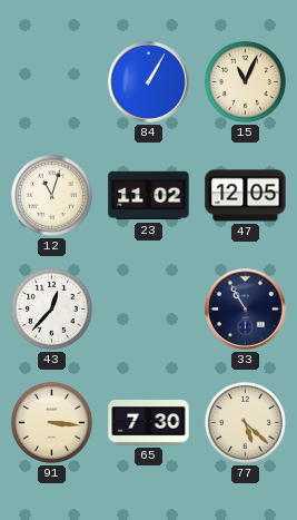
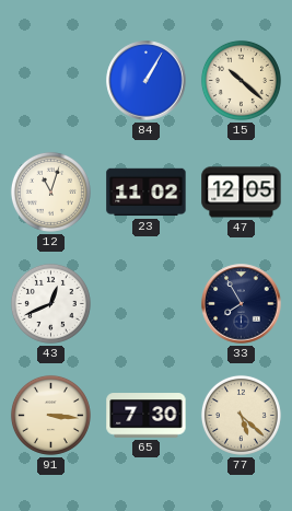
15: 11:04 -> 10:22 (241, 80)
43: 12:37 -> 12:41 (50, 303)
33: 10:55 -> 7:55 (242, 304)
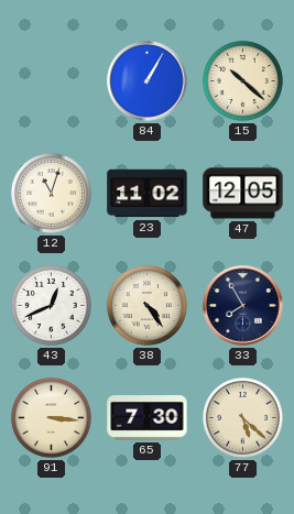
38: none -> 4:24 (146, 305)
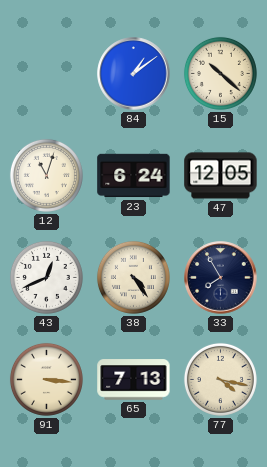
84: 1:05 -> 1:09 (134, 74)
23: 11:02 -> 6:24 (134, 176)
65: 7:30 -> 7:13 (134, 380)
77: 5:22 -> 4:17 (220, 379)
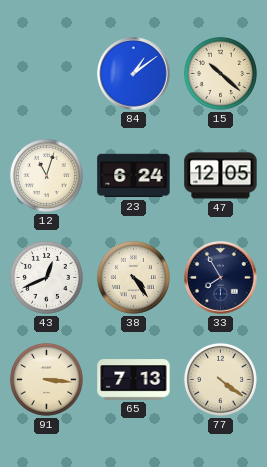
77: 4:17 -> 4:21 (220, 379)
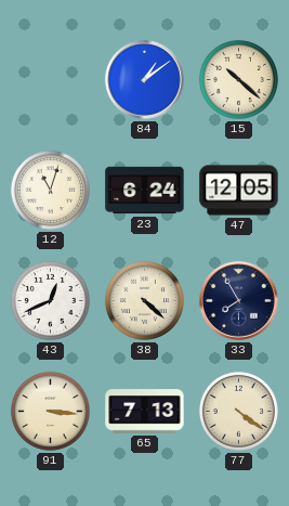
38: 4:24 -> 4:22 (144, 300)
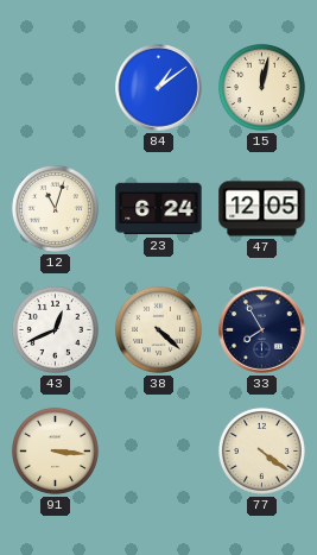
15: 10:22 -> 12:02 (261, 87)
65: 7:13 -> none (145, 412)
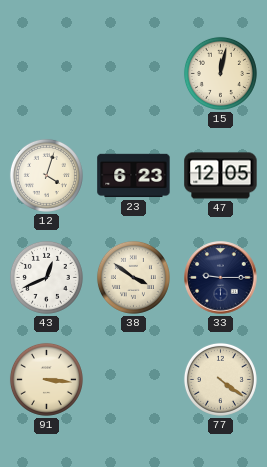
84: 1:09 -> none (159, 88)
12: 11:03 -> 4:03 (46, 175)
23: 6:24 -> 6:23 (134, 176)
38: 4:22 -> 3:51 (133, 277)
33: 7:55 -> 9:15 (221, 278)
